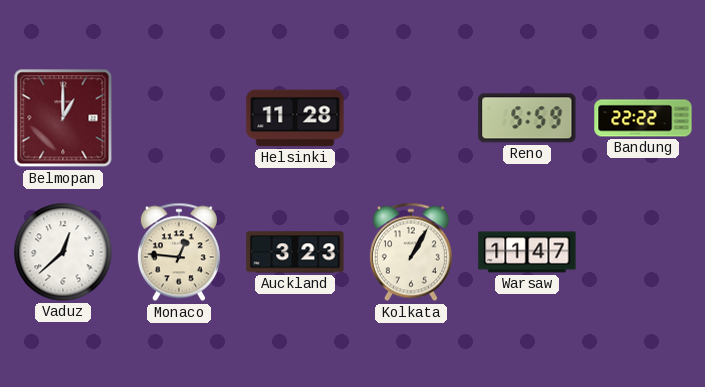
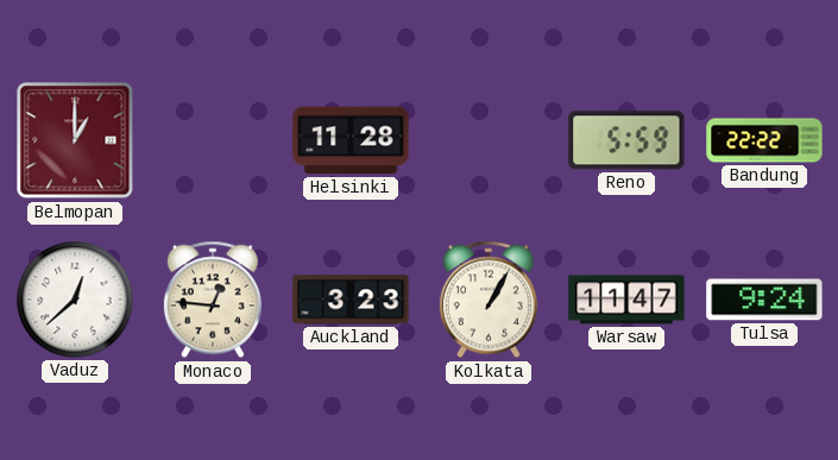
Tulsa: none -> 9:24 (764, 300)
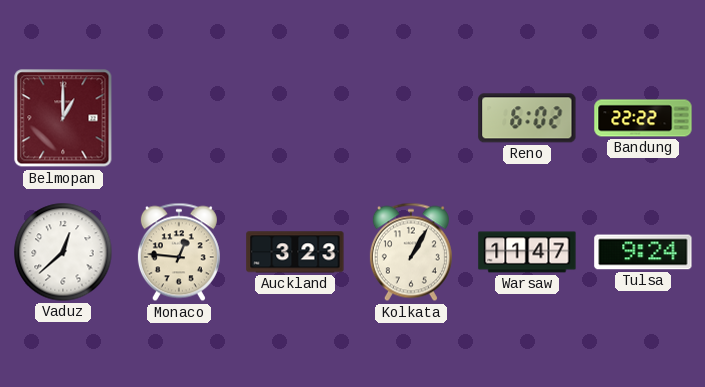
Helsinki: 11:28 -> none (351, 140)
Reno: 5:59 -> 6:02 (527, 118)
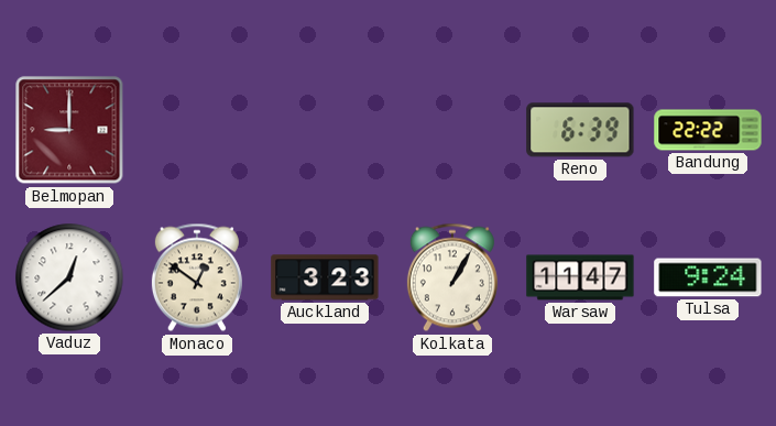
Belmopan: 1:00 -> 9:00 (69, 130)
Reno: 6:02 -> 6:39 (580, 130)
Monaco: 12:46 -> 12:51 (197, 277)
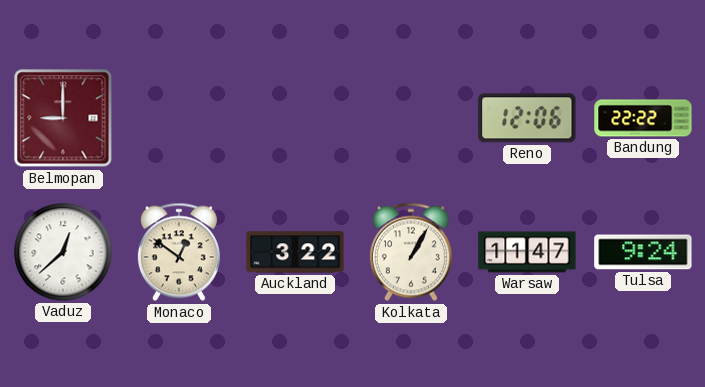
Reno: 6:39 -> 12:06 (527, 118)
Auckland: 3:23 -> 3:22 (295, 252)
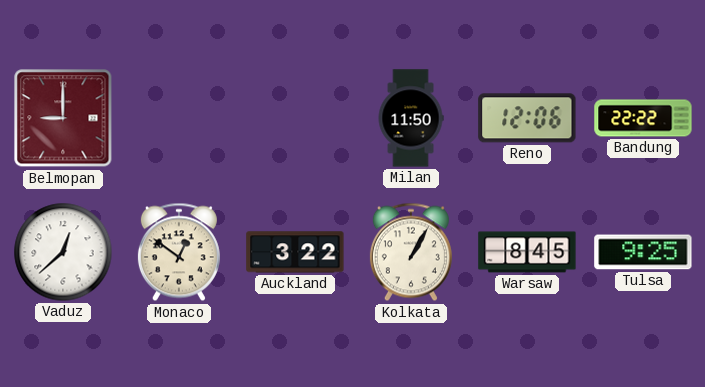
Milan: none -> 11:50 (411, 118)
Warsaw: 11:47 -> 8:45 (527, 252)
Tulsa: 9:24 -> 9:25 (643, 252)
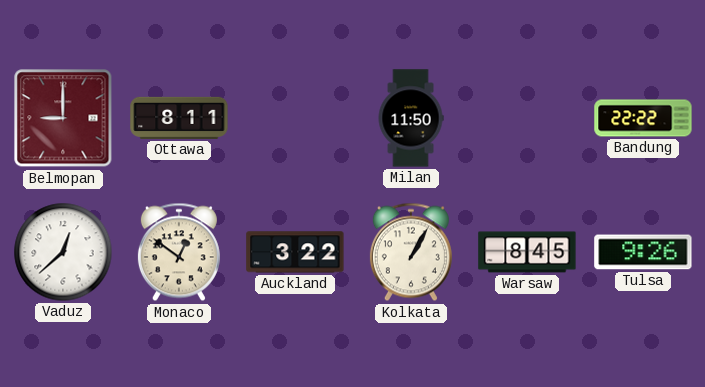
Ottawa: none -> 8:11 (179, 118)
Reno: 12:06 -> none (527, 118)
Tulsa: 9:25 -> 9:26 (643, 252)
